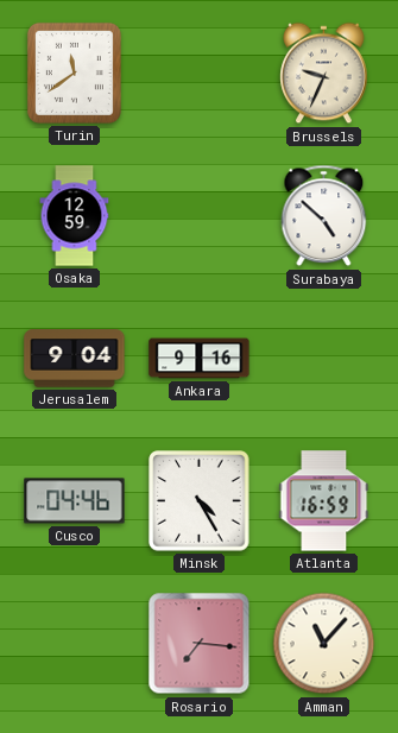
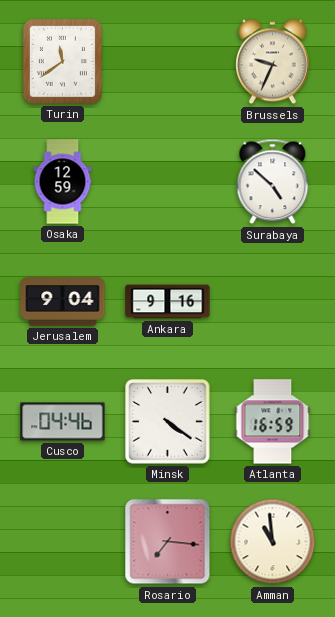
Minsk: 4:25 -> 4:21 (168, 422)
Amman: 11:07 -> 10:59 (273, 542)
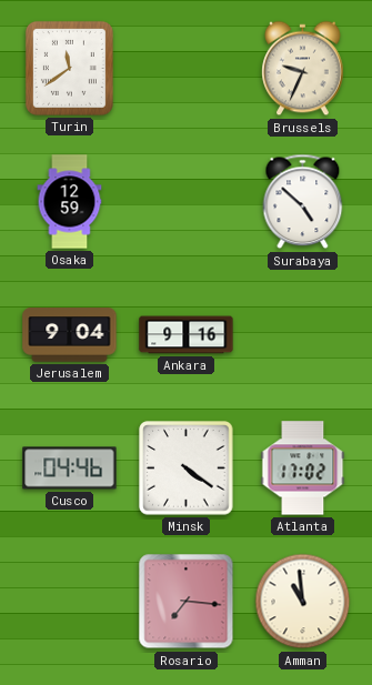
Atlanta: 16:59 -> 17:02 (303, 469)
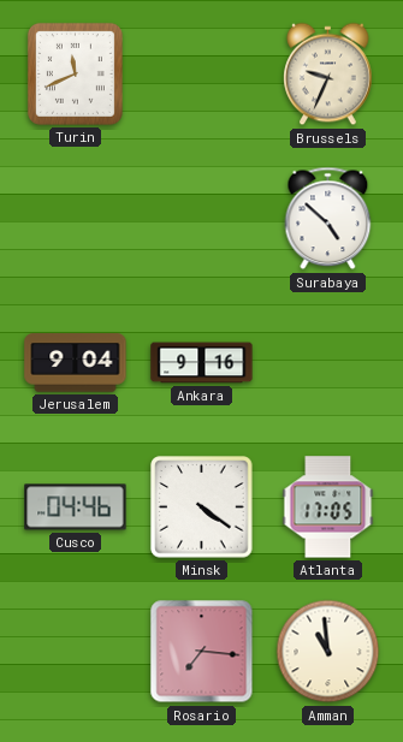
Turin: 11:39 -> 11:41 (75, 73)
Osaka: 12:59 -> none (70, 202)
Atlanta: 17:02 -> 17:05 (328, 507)
